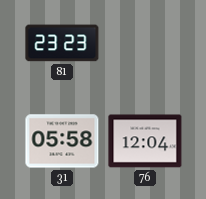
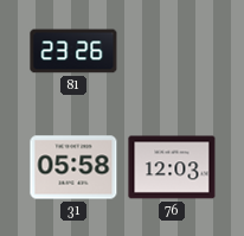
81: 23:23 -> 23:26 (73, 51)
76: 12:04 -> 12:03 (172, 167)
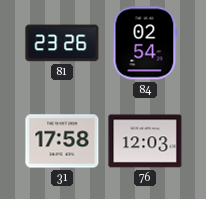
84: none -> 02:54 (145, 43)
31: 05:58 -> 17:58 (62, 141)
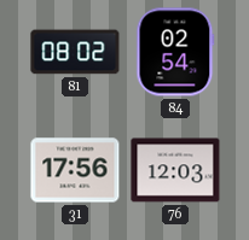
81: 23:26 -> 08:02 (75, 52)
31: 17:58 -> 17:56 (75, 170)
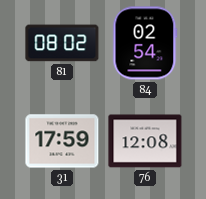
31: 17:56 -> 17:59 (62, 141)
76: 12:03 -> 12:08 (145, 141)
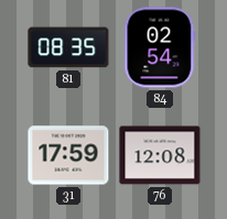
81: 08:02 -> 08:35 (68, 47)
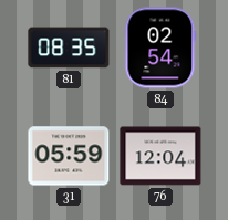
31: 17:59 -> 05:59 (69, 156)
76: 12:08 -> 12:04 (160, 156)
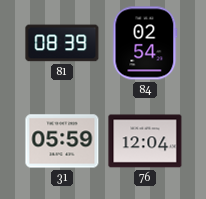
81: 08:35 -> 08:39 (62, 43)
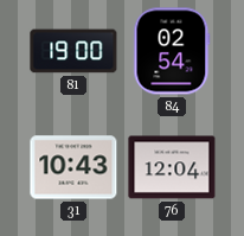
81: 08:39 -> 19:00 (73, 51)
31: 05:59 -> 10:43 (73, 167)
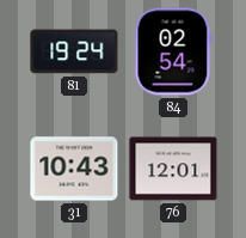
81: 19:00 -> 19:24 (74, 51)
76: 12:04 -> 12:01 (173, 169)
